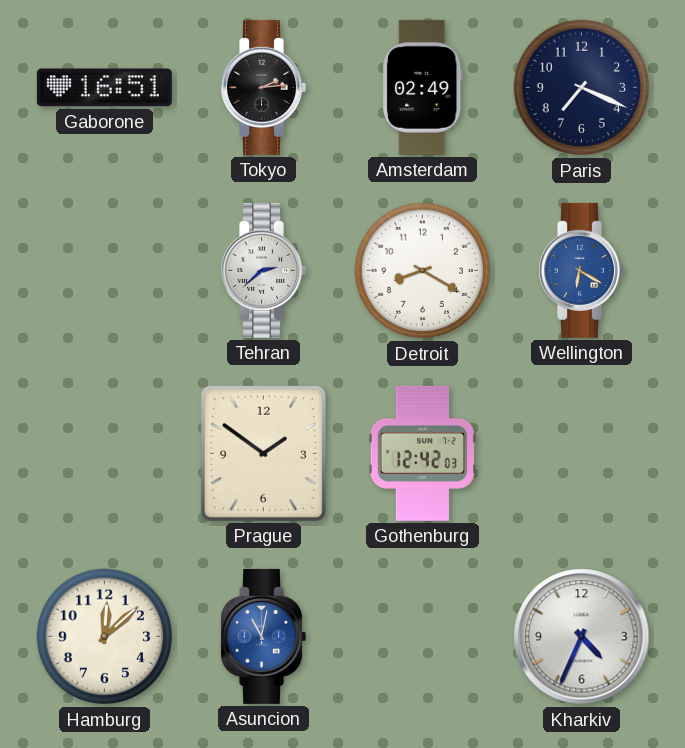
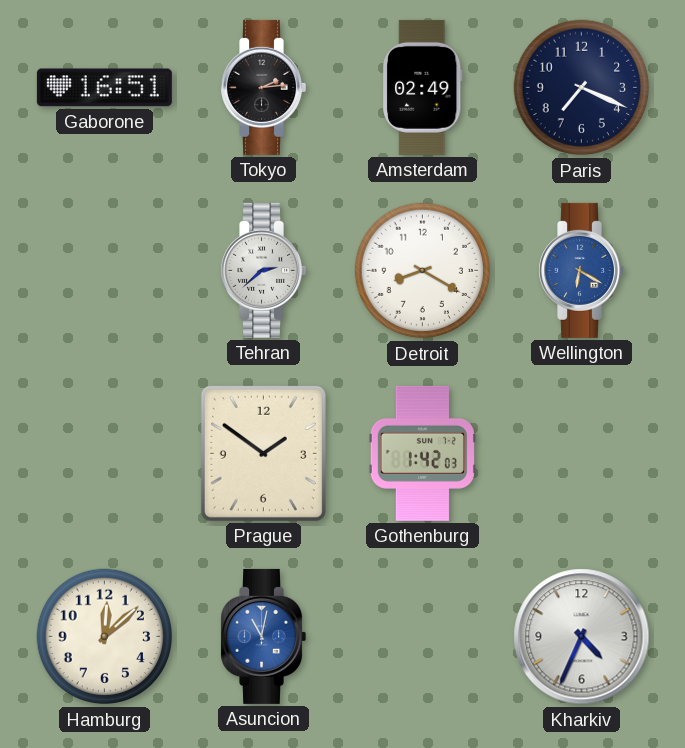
Gothenburg: 12:42 -> 1:42 (422, 453)
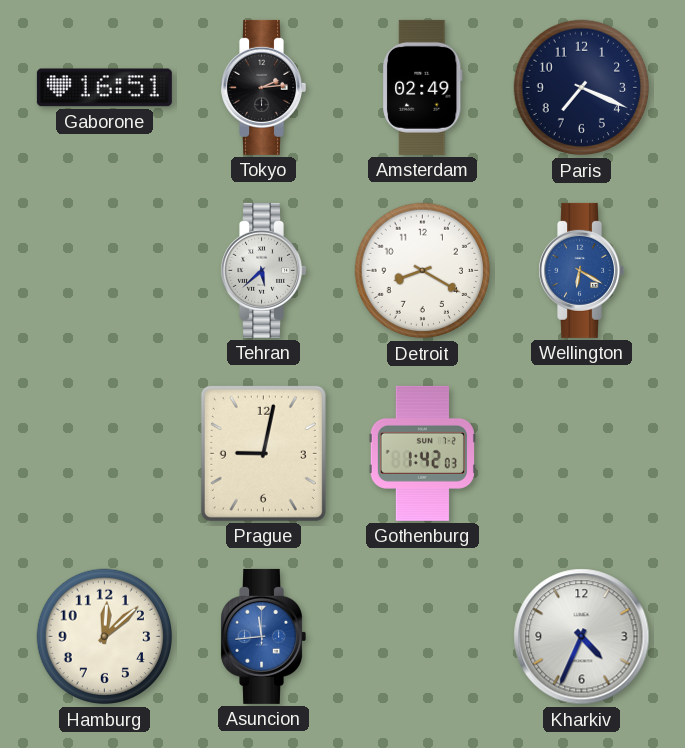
Tehran: 2:38 -> 5:38 (263, 270)
Prague: 1:51 -> 9:02 (263, 453)
Asuncion: 11:02 -> 11:44 (263, 636)
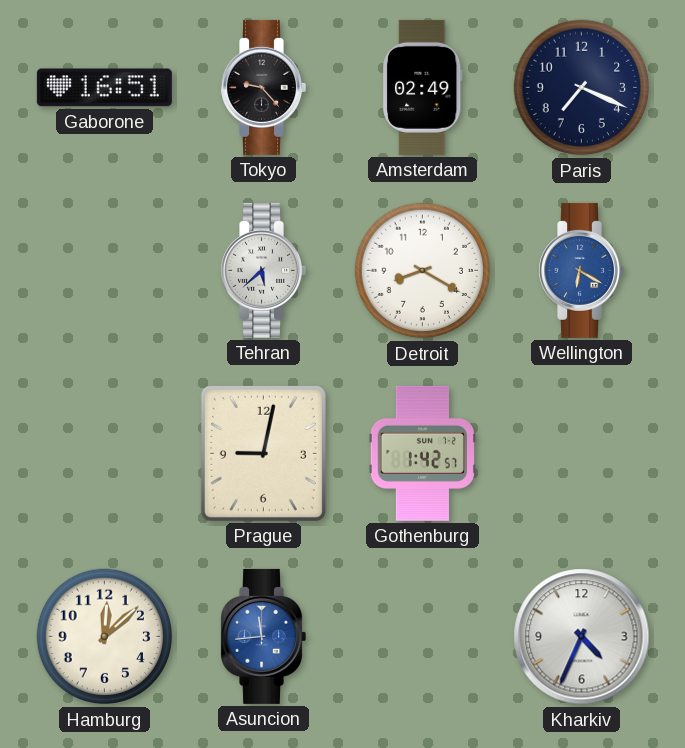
Tokyo: 2:14 -> 9:23 (263, 87)
Gothenburg: 1:42:03 -> 1:42:57 (422, 453)
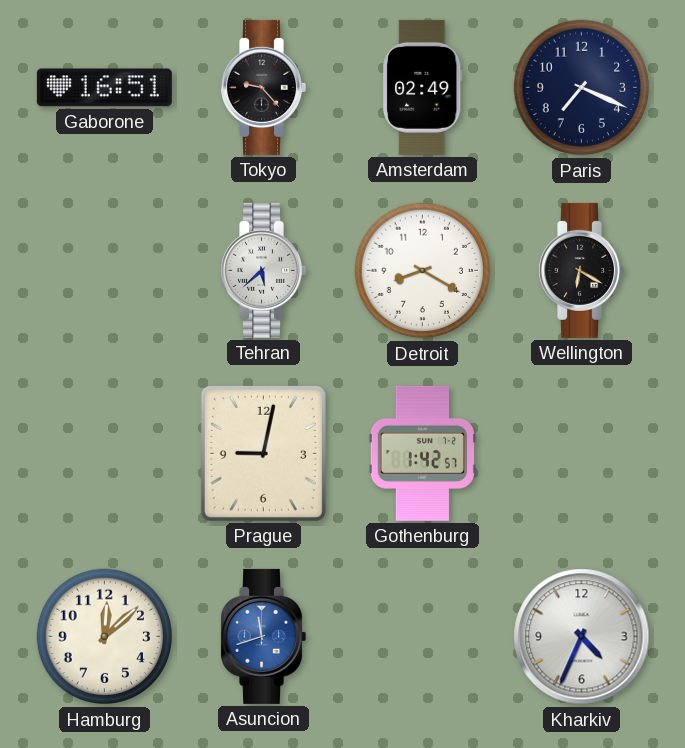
Wellington dial: blue -> black (581, 270)
Asuncion: 11:44 -> 11:42 (263, 636)
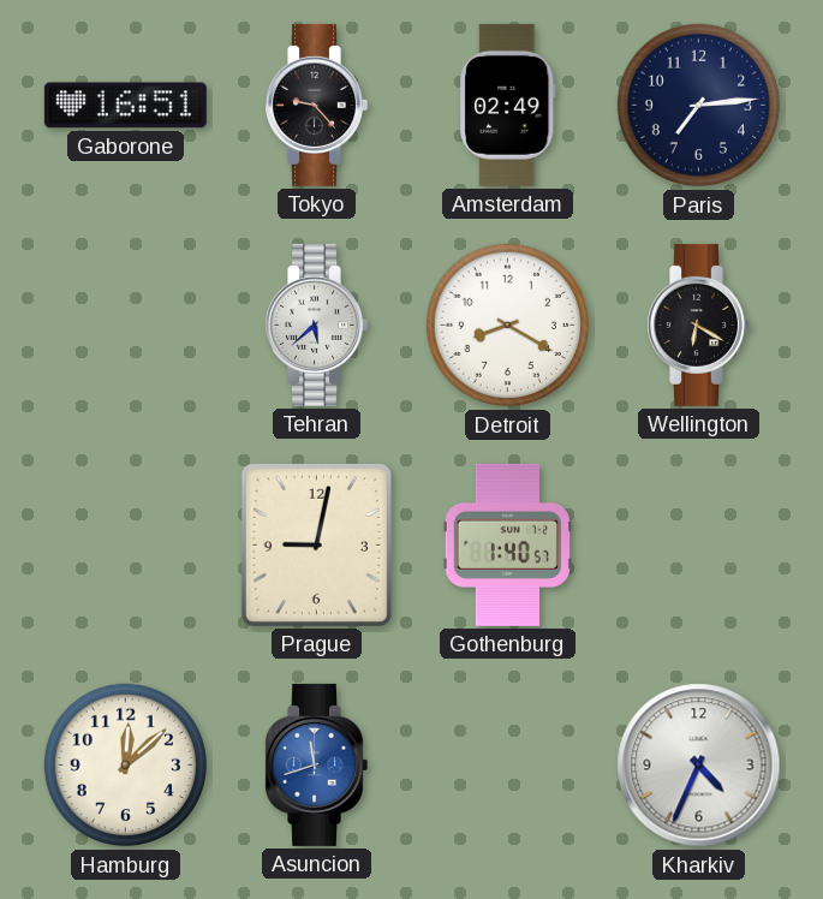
Paris: 7:19 -> 7:14 (699, 106)
Gothenburg: 1:42 -> 1:40 (507, 544)
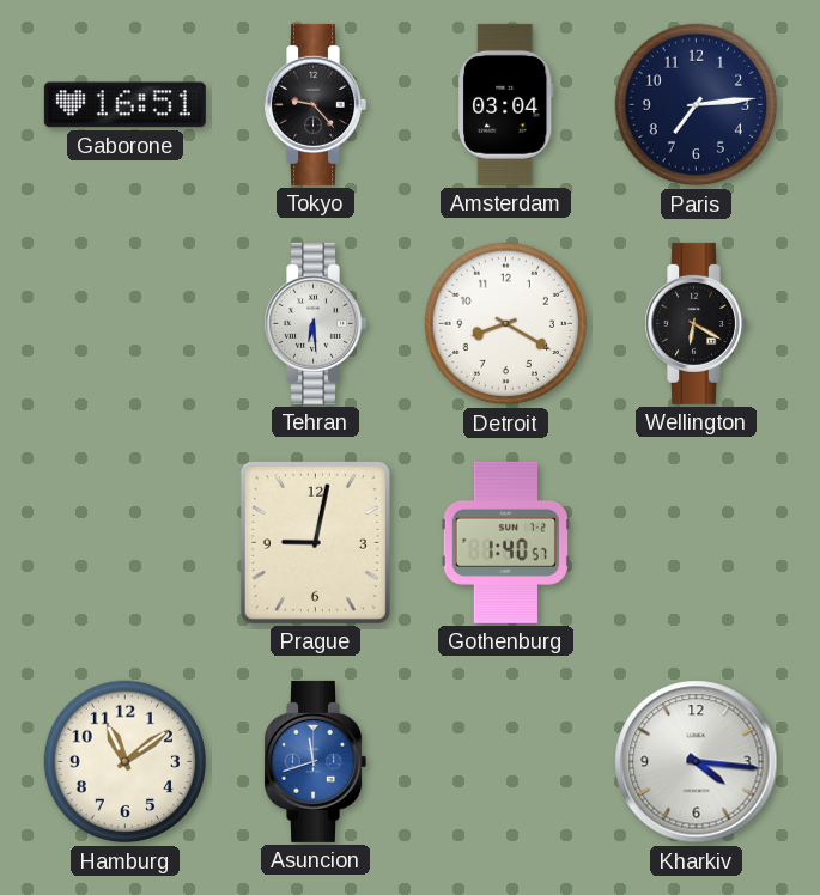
Amsterdam: 02:49 -> 03:04 (506, 104)
Tehran: 5:38 -> 6:29 (315, 323)
Hamburg: 12:08 -> 11:09 (126, 762)
Kharkiv: 4:34 -> 4:16 (697, 762)
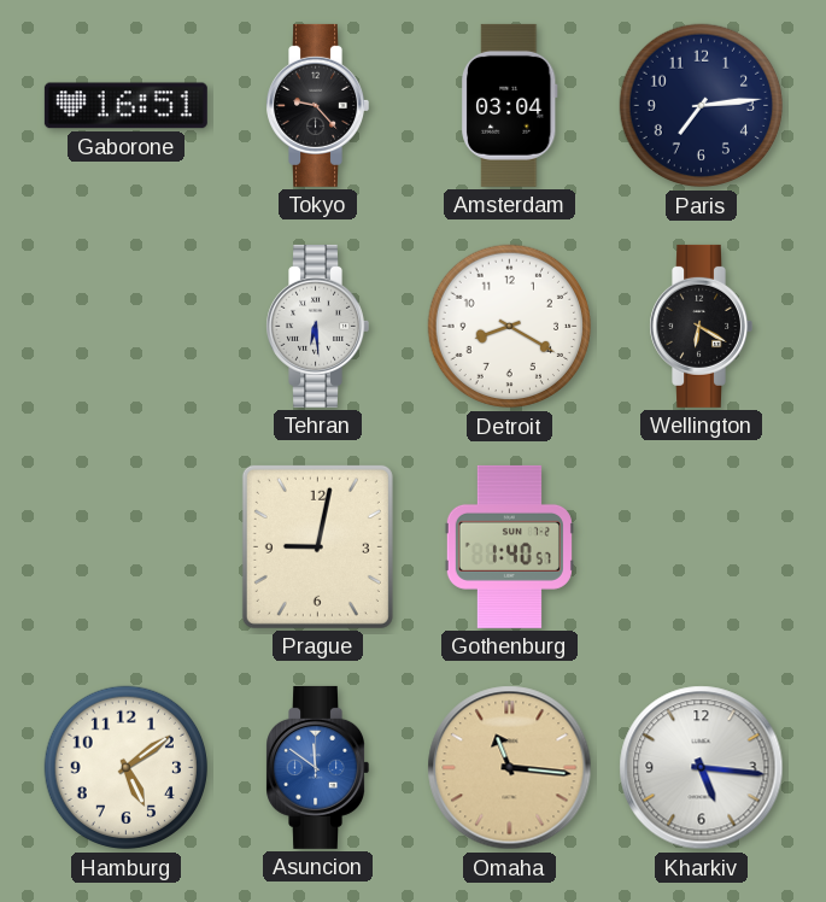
Hamburg: 11:09 -> 5:09 (127, 768)
Asuncion: 11:42 -> 11:51 (317, 767)
Omaha: none -> 11:16 (510, 768)
Kharkiv: 4:16 -> 5:16 (702, 768)
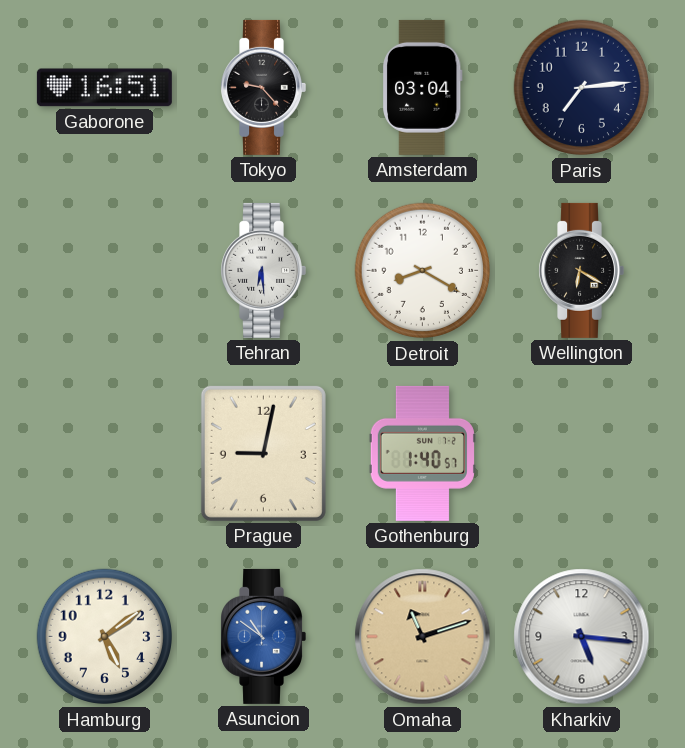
Asuncion: 11:51 -> 10:51 (263, 636)
Omaha: 11:16 -> 11:12 (423, 637)
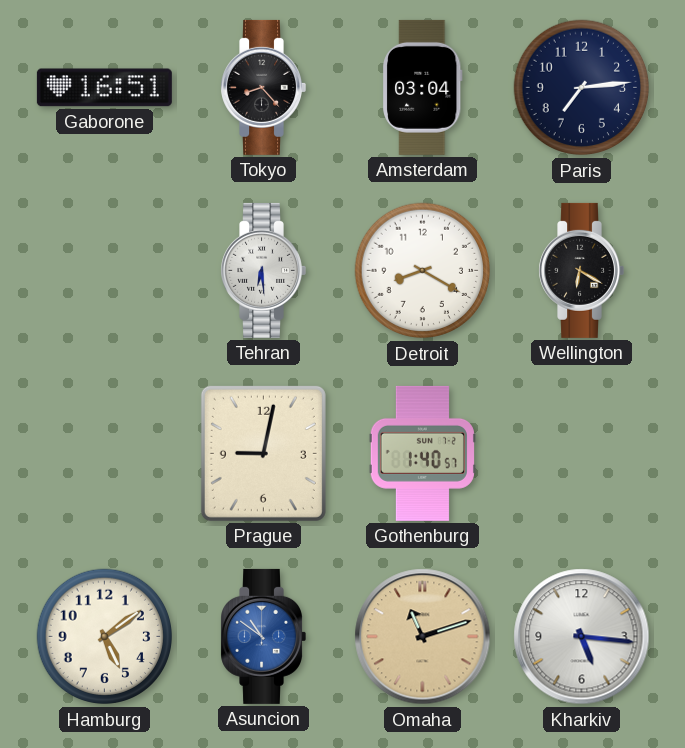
Tokyo: 9:23 -> 8:23 (263, 87)
